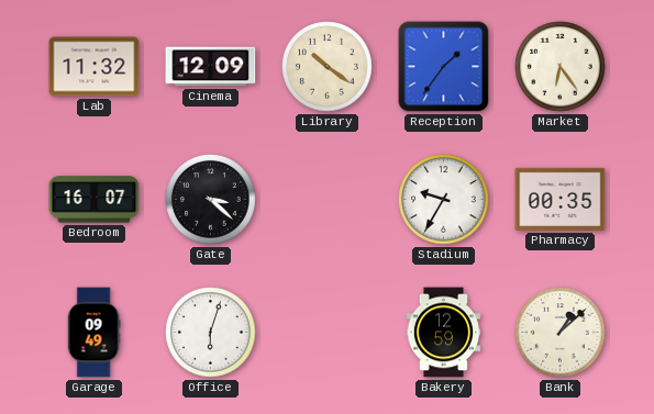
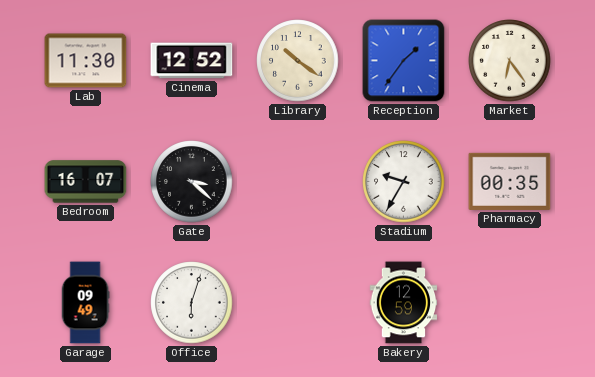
Lab: 11:32 -> 11:30 (86, 61)
Cinema: 12:09 -> 12:52 (192, 61)
Bank: 1:08 -> none (561, 333)
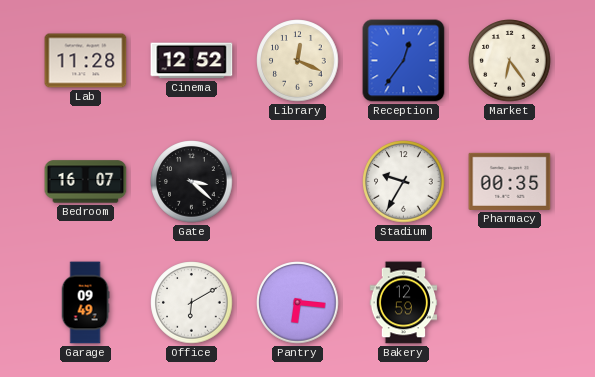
Lab: 11:30 -> 11:28 (86, 61)
Library: 10:21 -> 12:19 (298, 61)
Reception: 1:36 -> 12:36 (404, 61)
Office: 6:03 -> 6:10 (192, 303)
Pantry: none -> 6:16 (298, 303)
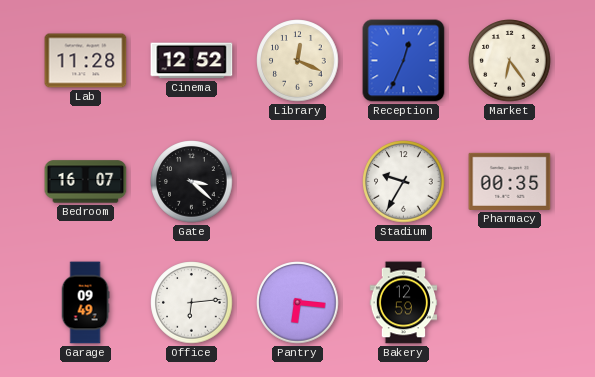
Reception: 12:36 -> 12:34 (404, 61)
Office: 6:10 -> 6:14 (192, 303)
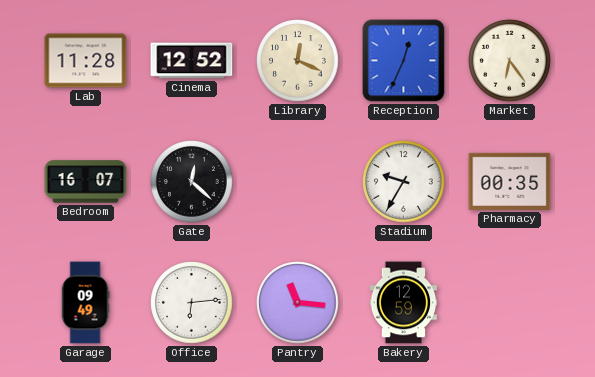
Gate: 3:22 -> 12:22 (192, 182)
Pantry: 6:16 -> 11:16 (298, 303)
